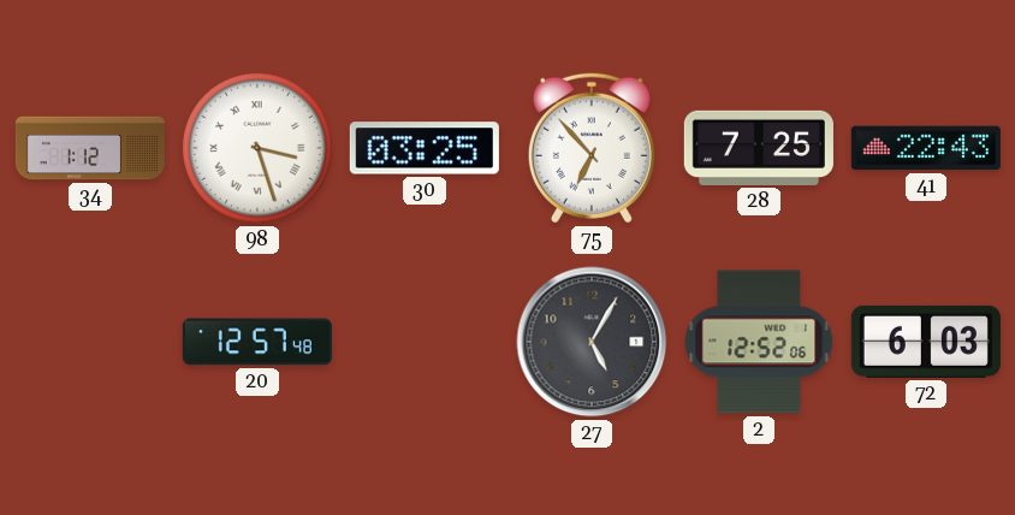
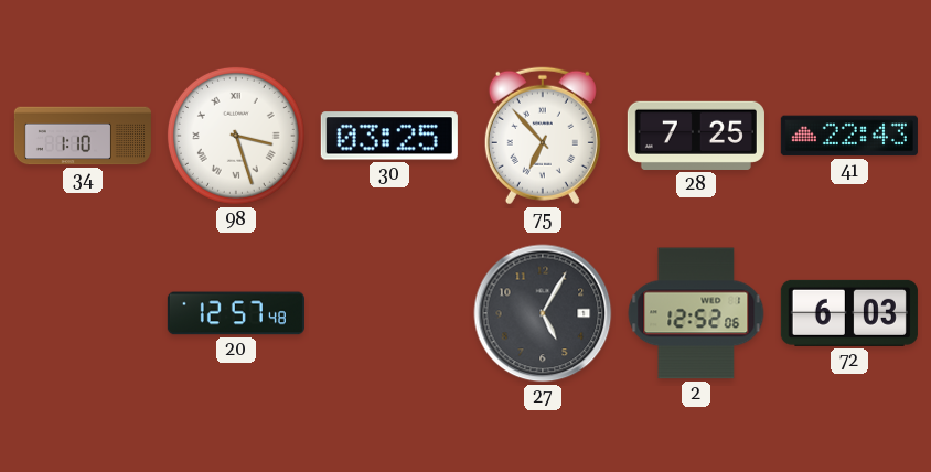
34: 1:12 -> 1:10 (83, 136)
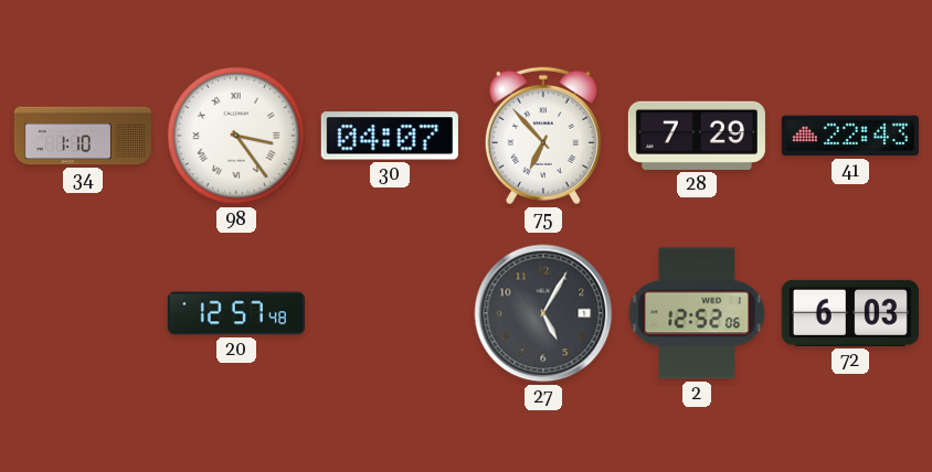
98: 3:27 -> 3:24 (236, 136)
30: 03:25 -> 04:07 (390, 136)
28: 7:25 -> 7:29 (697, 136)
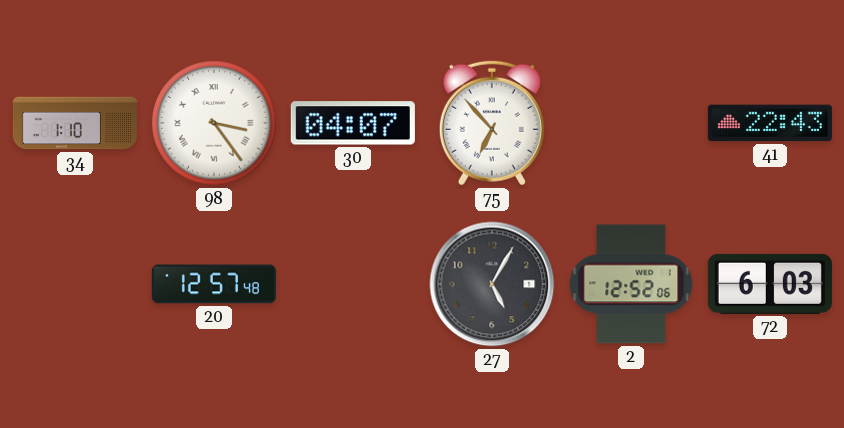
28: 7:29 -> none (697, 136)
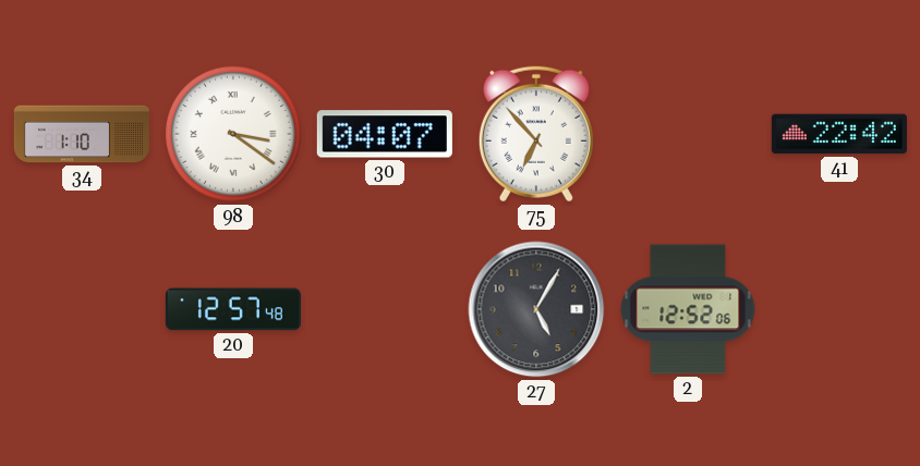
98: 3:24 -> 3:21 (233, 134)
41: 22:43 -> 22:42 (839, 134)
72: 6:03 -> none (770, 284)
